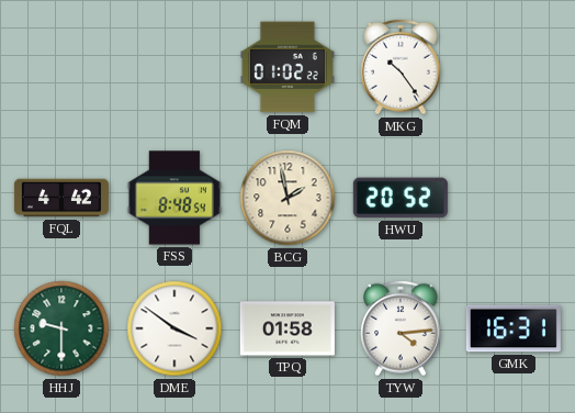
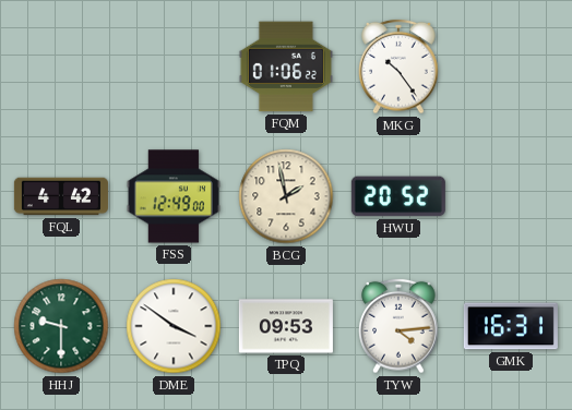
FQM: 01:02 -> 01:06 (286, 67)
FSS: 8:48 -> 12:49 (174, 196)
TPQ: 01:58 -> 09:53 (286, 326)
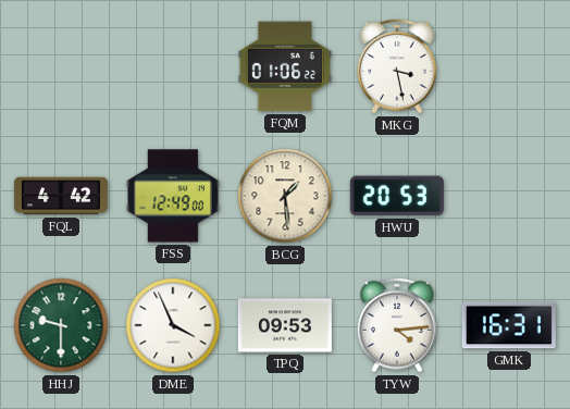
MKG: 10:24 -> 3:28 (397, 66)
BCG: 1:58 -> 1:29 (285, 196)
HWU: 20:52 -> 20:53 (397, 196)
DME: 3:51 -> 3:56 (173, 325)
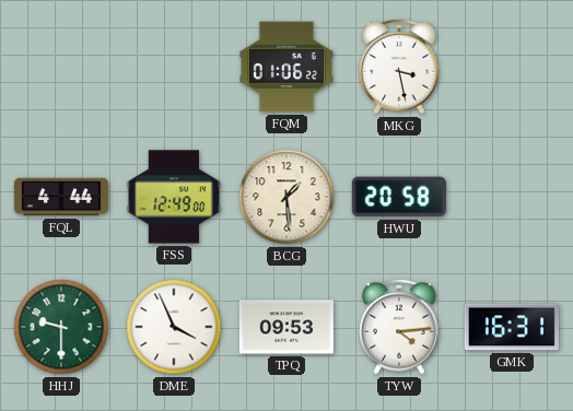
FQL: 4:42 -> 4:44 (61, 197)
HWU: 20:53 -> 20:58 (399, 197)
